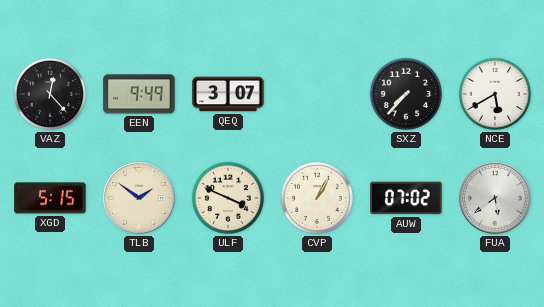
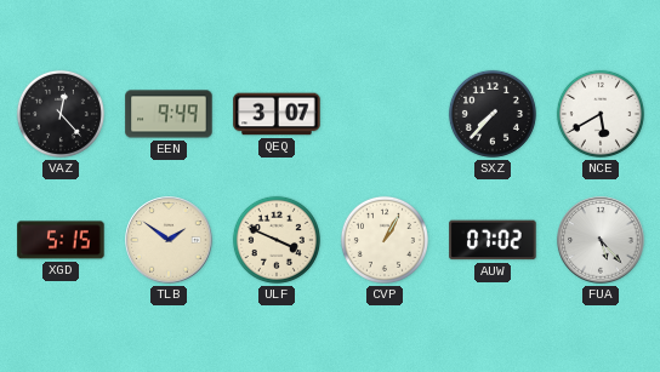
FUA: 5:39 -> 5:23 (601, 240)
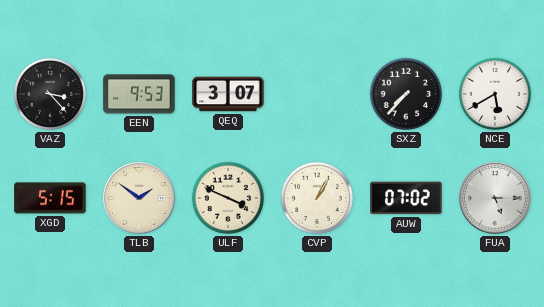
VAZ: 12:23 -> 3:23 (50, 94)
EEN: 9:49 -> 9:53 (139, 94)
FUA: 5:23 -> 5:15 (495, 198)
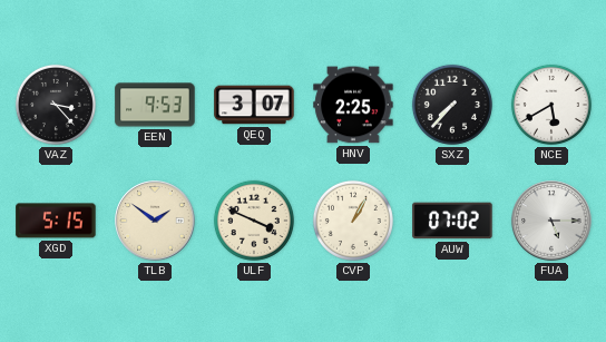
HNV: none -> 2:25 (353, 105)
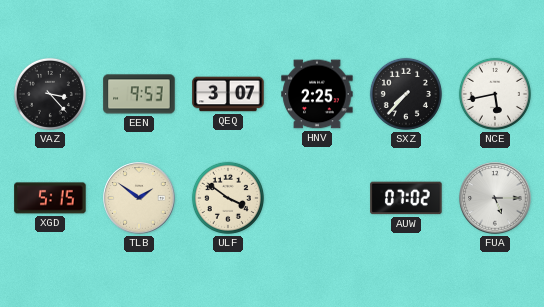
NCE: 5:40 -> 5:43 (495, 94)
ULF: 3:49 -> 3:51 (228, 198)
CVP: 1:05 -> none (353, 221)
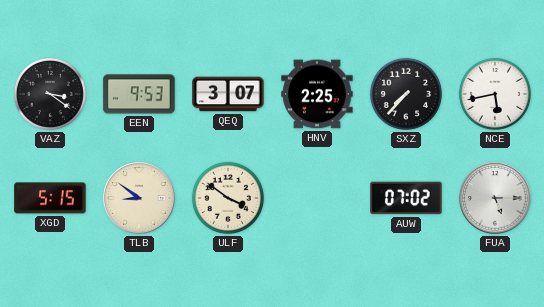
VAZ: 3:23 -> 3:21 (50, 94)
TLB: 1:51 -> 8:51 (139, 198)
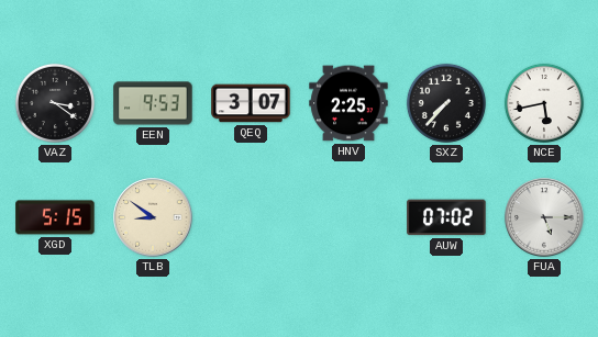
ULF: 3:51 -> none (228, 198)
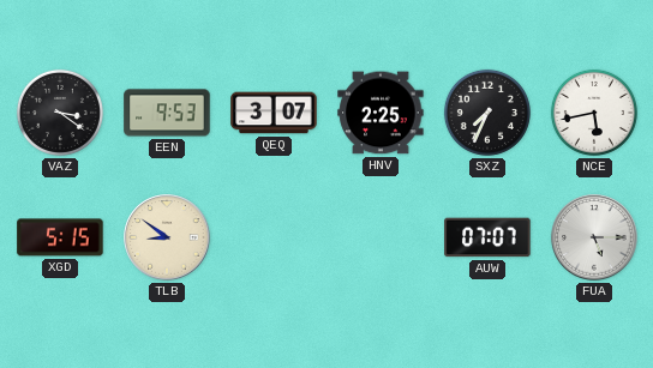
SXZ: 7:37 -> 7:34 (487, 113)
AUW: 07:02 -> 07:07 (487, 237)
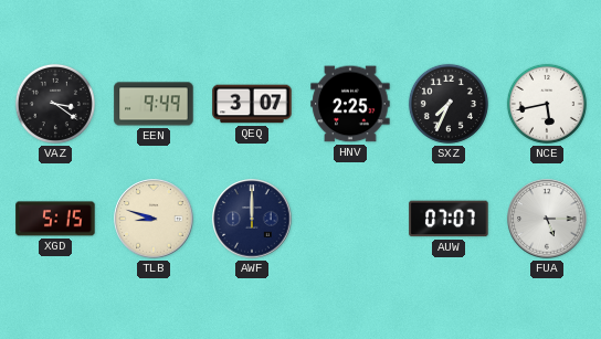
EEN: 9:53 -> 9:49 (154, 104)
TLB: 8:51 -> 8:48 (154, 219)
AWF: none -> 12:00 (252, 219)
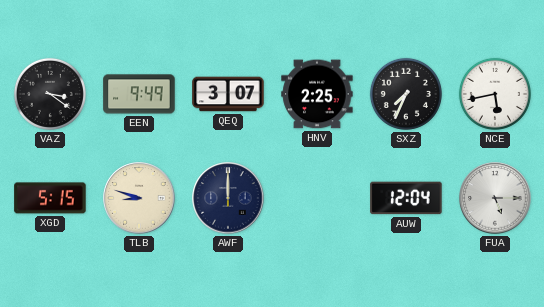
AUW: 07:07 -> 12:04 (406, 198)
